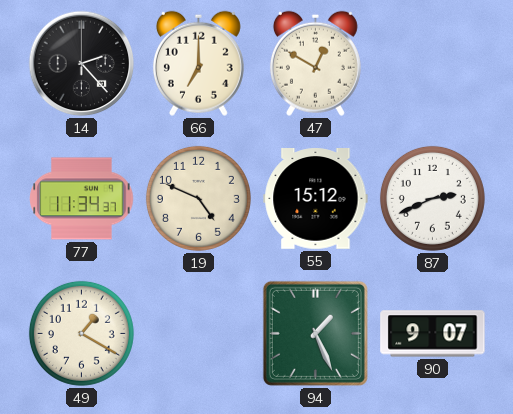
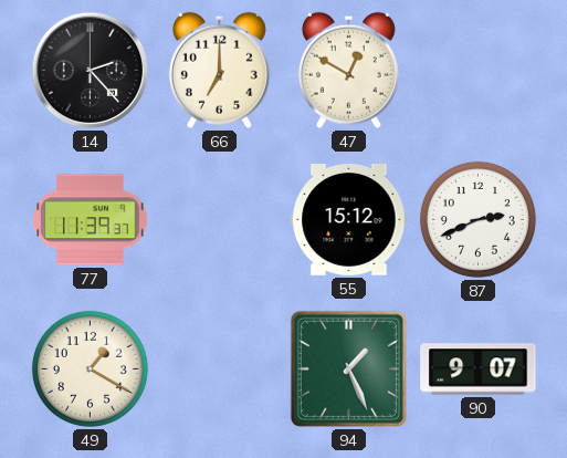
77: 11:34 -> 11:39 (91, 220)
19: 4:49 -> none (198, 198)
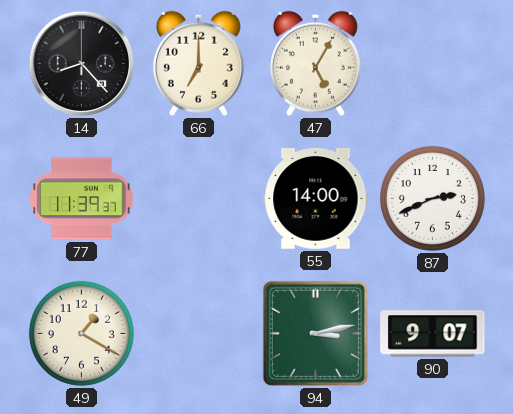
14: 2:23 -> 8:23 (82, 64)
47: 12:50 -> 5:05 (315, 63)
55: 15:12 -> 14:00 (316, 199)
94: 1:26 -> 3:13 (315, 333)
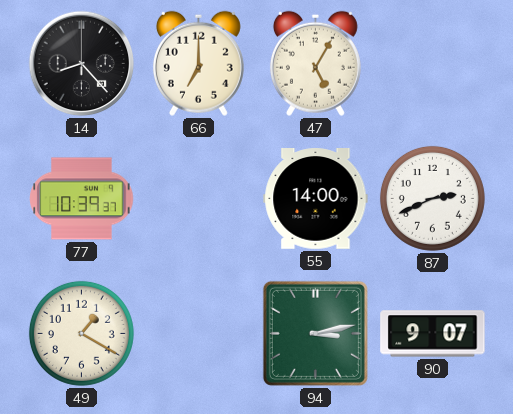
77: 11:39 -> 10:39 (82, 199)
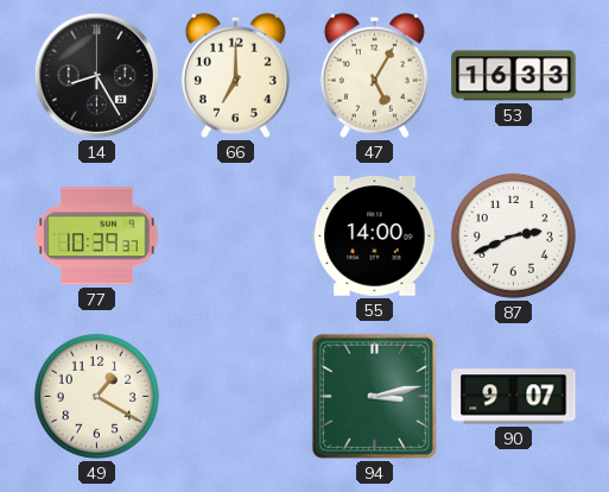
14: 8:23 -> 8:25 (97, 76)
53: none -> 16:33 (514, 76)
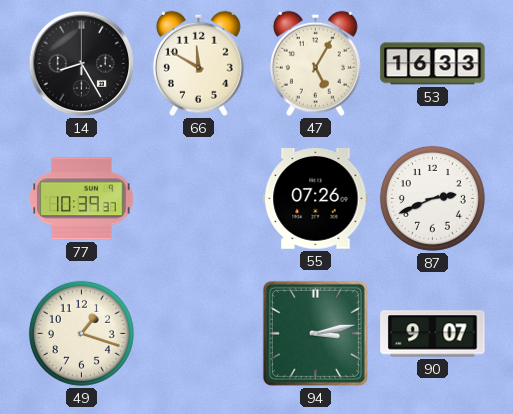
66: 7:00 -> 11:50 (198, 63)
55: 14:00 -> 07:26 (316, 199)
49: 1:20 -> 1:18 (81, 333)
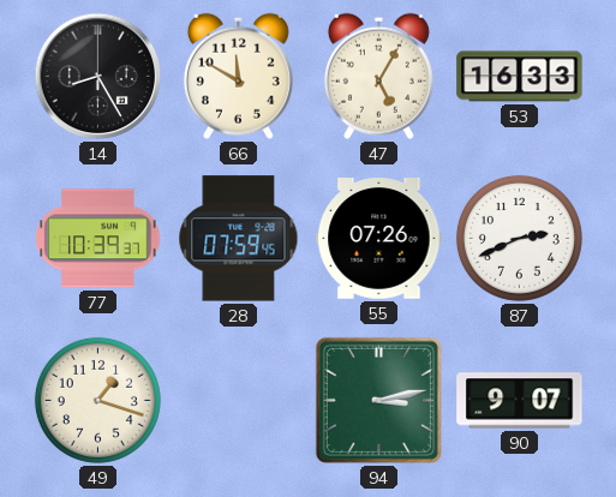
28: none -> 07:59 (239, 239)
